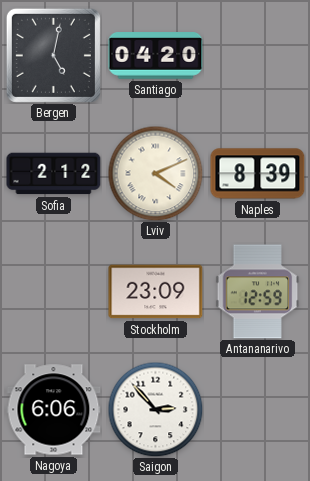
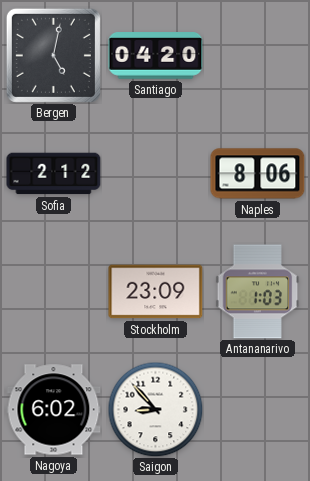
Lviv: 4:11 -> none (155, 173)
Naples: 8:39 -> 8:06 (258, 174)
Antananarivo: 12:59 -> 1:03 (258, 292)
Nagoya: 6:06 -> 6:02 (54, 410)
Saigon: 2:53 -> 8:53 (155, 409)
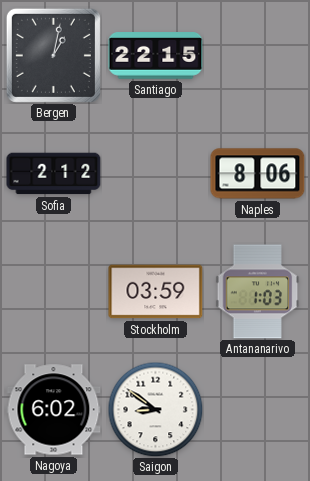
Bergen: 5:02 -> 1:02 (53, 55)
Santiago: 04:20 -> 22:15 (156, 56)
Stockholm: 23:09 -> 03:59 (156, 292)
Saigon: 8:53 -> 8:51 (155, 409)
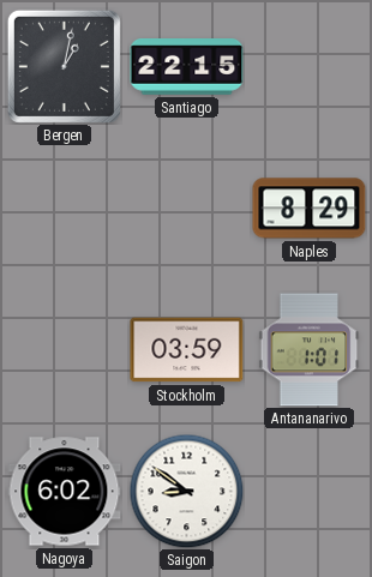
Sofia: 2:12 -> none (54, 174)
Naples: 8:06 -> 8:29 (310, 209)
Antananarivo: 1:03 -> 1:01 (310, 350)
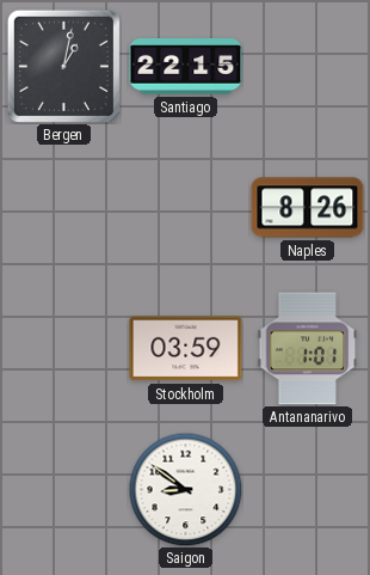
Naples: 8:29 -> 8:26 (308, 208)
Nagoya: 6:02 -> none (65, 492)
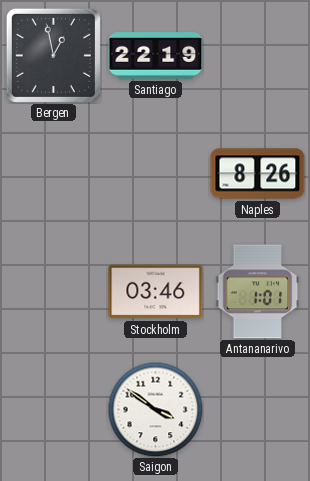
Bergen: 1:02 -> 12:58 (53, 55)
Santiago: 22:15 -> 22:19 (156, 56)
Stockholm: 03:59 -> 03:46 (156, 292)
Saigon: 8:51 -> 3:51 (155, 409)
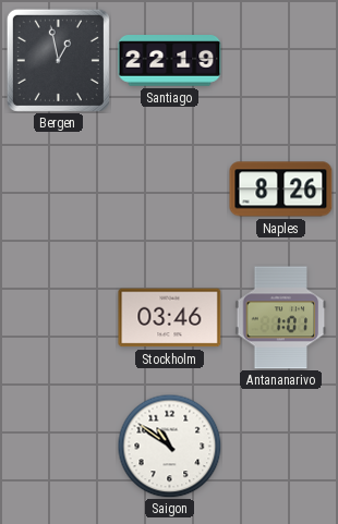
Saigon: 3:51 -> 10:51 (169, 446)
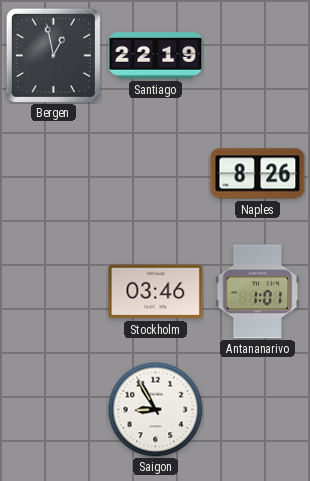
Saigon: 10:51 -> 8:55 (155, 409)
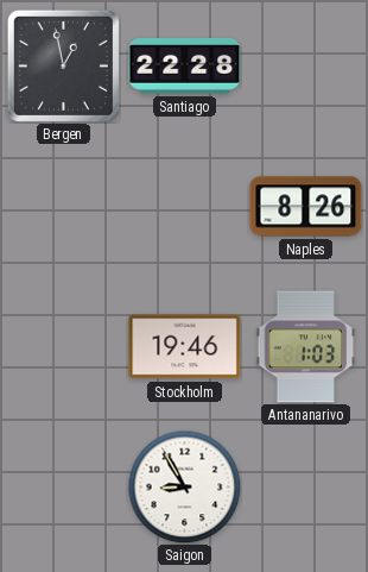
Santiago: 22:19 -> 22:28 (185, 67)
Stockholm: 03:46 -> 19:46 (185, 347)
Antananarivo: 1:01 -> 1:03 (306, 347)
